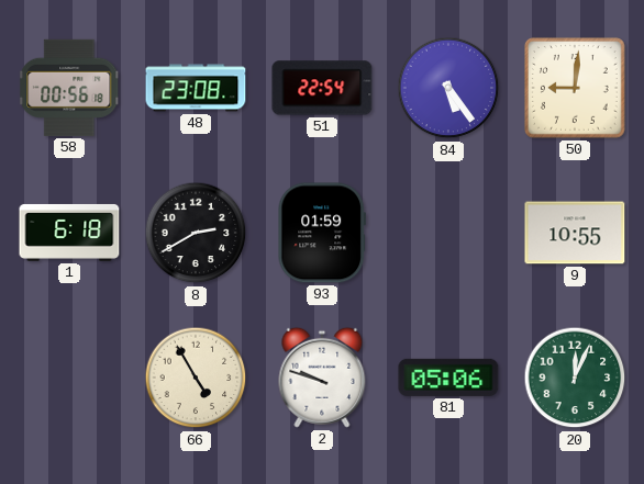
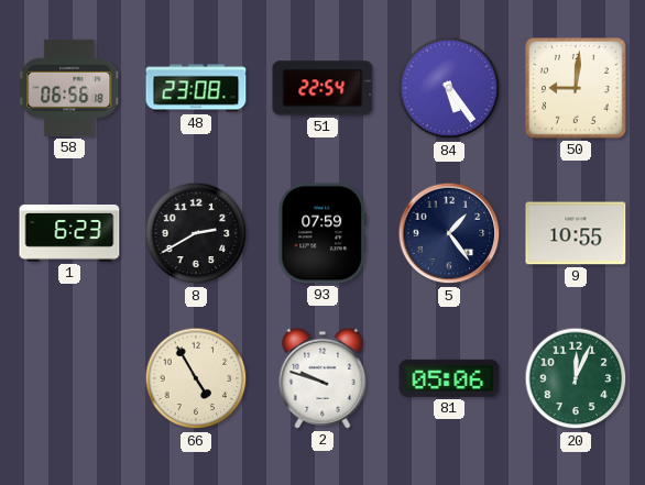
58: 00:56 -> 06:56 (69, 88)
1: 6:18 -> 6:23 (69, 233)
93: 01:59 -> 07:59 (321, 233)
5: none -> 1:24 (449, 233)
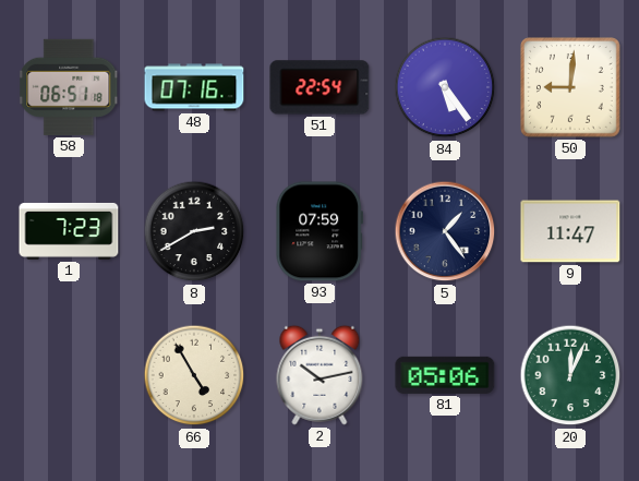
58: 06:56 -> 06:51 (69, 87)
48: 23:08 -> 07:16 (194, 87)
1: 6:23 -> 7:23 (69, 231)
9: 10:55 -> 11:47 (570, 231)
2: 9:48 -> 10:13 (319, 375)
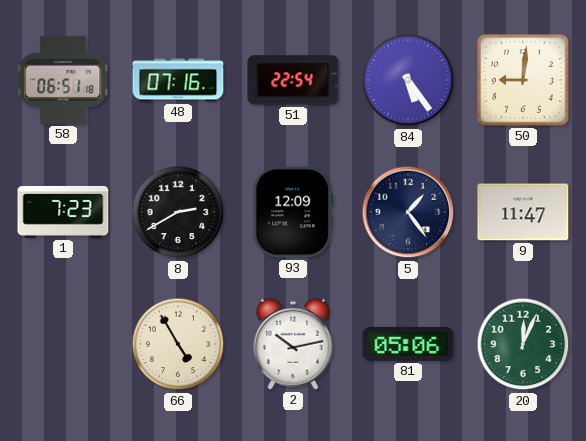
93: 07:59 -> 12:09 (292, 212)
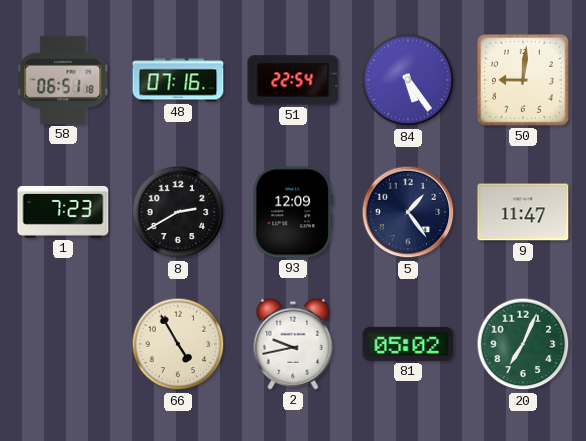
2: 10:13 -> 9:43 (293, 344)
81: 05:06 -> 05:02 (408, 344)
20: 12:04 -> 7:04 (523, 344)
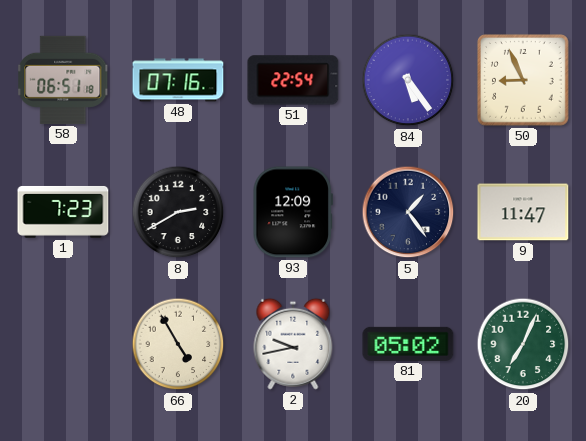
50: 9:01 -> 8:56 (524, 81)
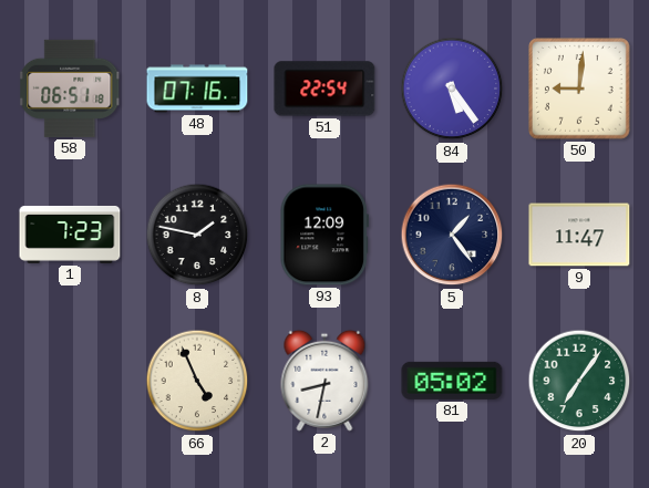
50: 8:56 -> 9:01 (580, 90)
8: 2:40 -> 1:47 (197, 235)
66: 4:55 -> 4:56 (197, 381)
2: 9:43 -> 8:32 (324, 381)
20: 7:04 -> 7:06 (579, 381)
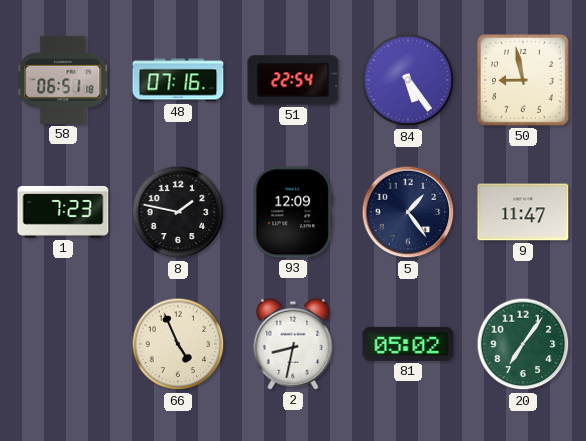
50: 9:01 -> 8:58 (524, 81)
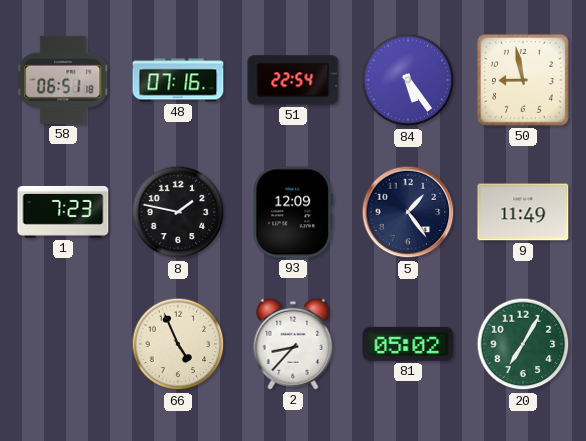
9: 11:47 -> 11:49 (523, 212)
2: 8:32 -> 8:37 (293, 344)
20: 7:06 -> 7:05 (523, 344)
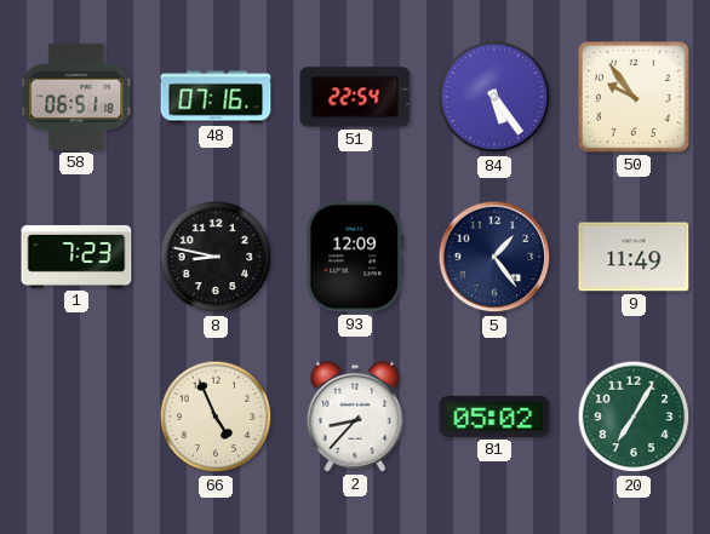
50: 8:58 -> 9:54 (635, 98)
8: 1:47 -> 8:47 (216, 257)
